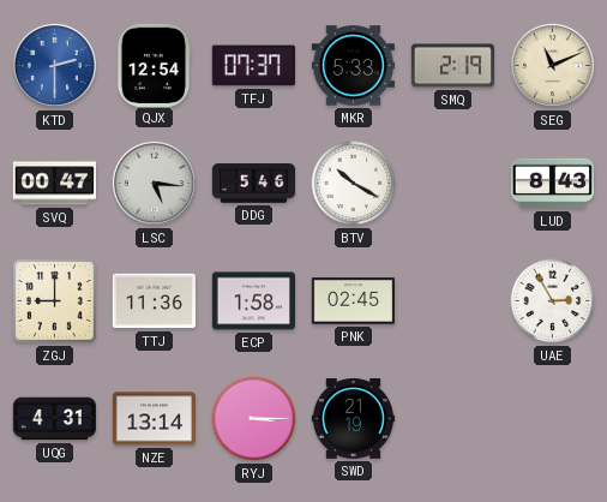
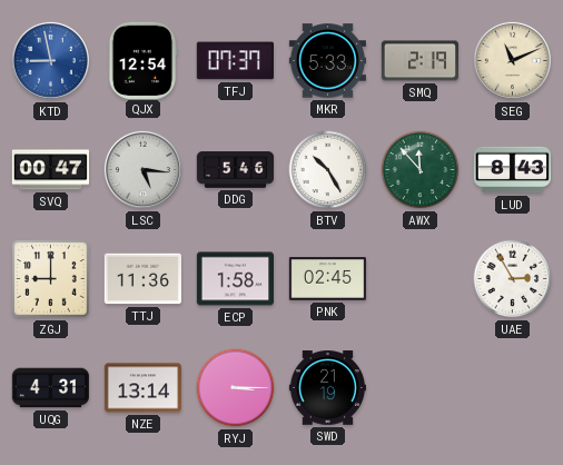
KTD: 2:30 -> 8:58 (50, 60)
BTV: 10:20 -> 10:25 (328, 170)
AWX: none -> 11:53 (421, 170)
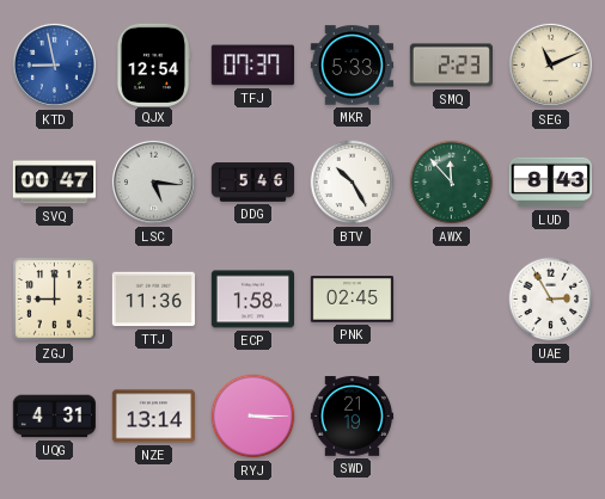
SMQ: 2:19 -> 2:23 (451, 66)
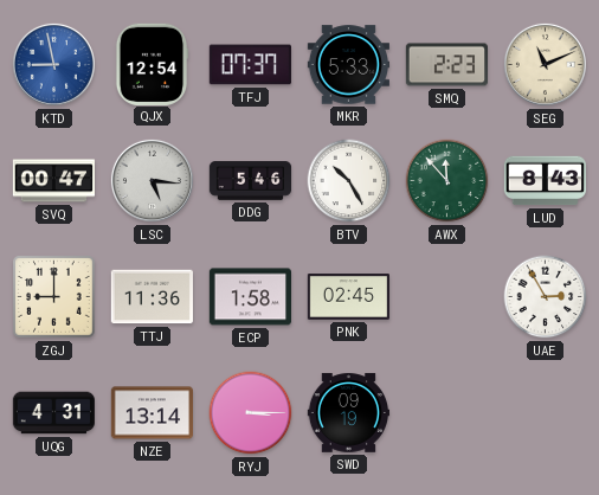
SWD: 21:19 -> 09:19 (348, 413)
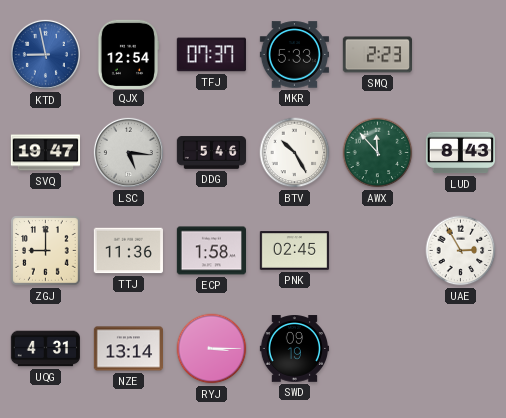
SEG: 11:11 -> none (545, 64)
SVQ: 00:47 -> 19:47 (45, 153)
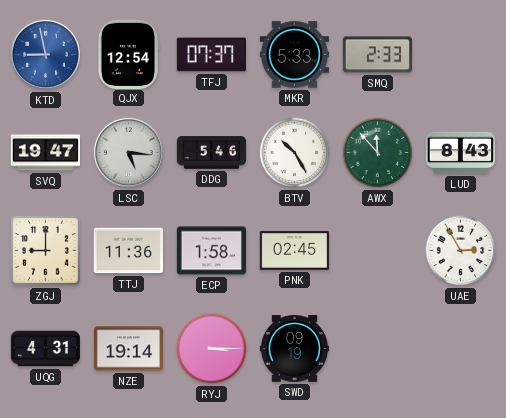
SMQ: 2:23 -> 2:33 (377, 55)
NZE: 13:14 -> 19:14 (128, 349)
